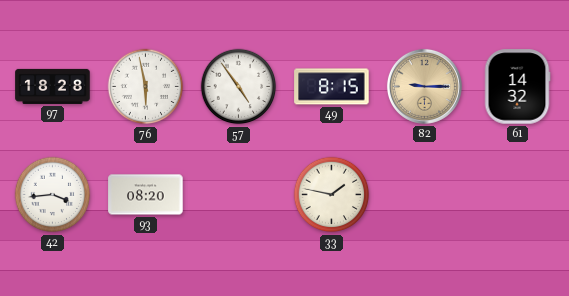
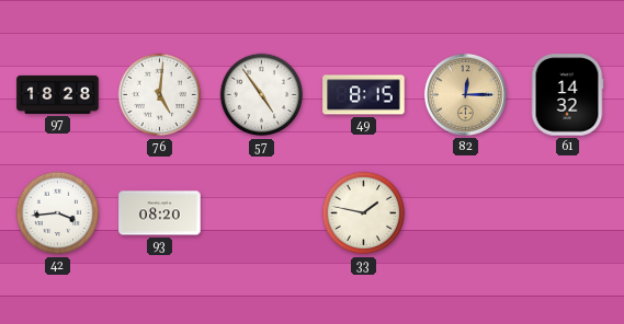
76: 5:58 -> 5:01 (160, 95)
82: 9:15 -> 12:15 (465, 94)
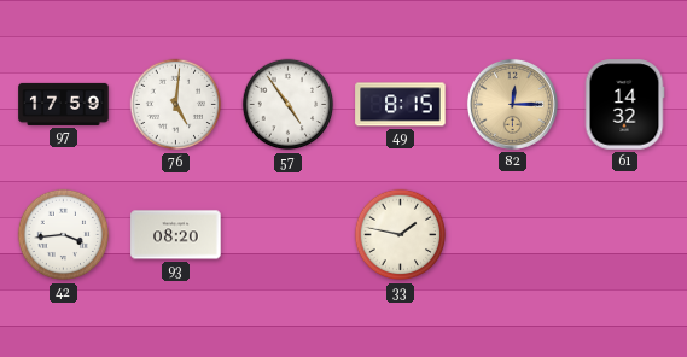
97: 18:28 -> 17:59 (64, 104)
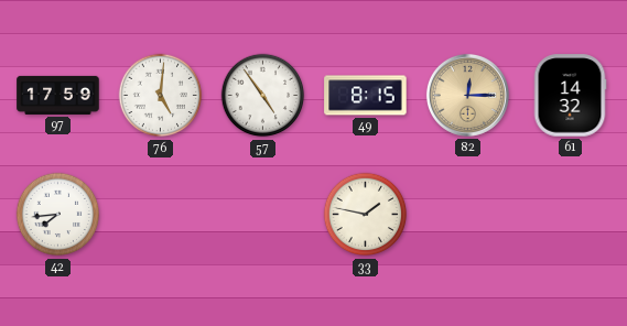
42: 3:44 -> 7:44 (58, 215)
93: 08:20 -> none (176, 235)
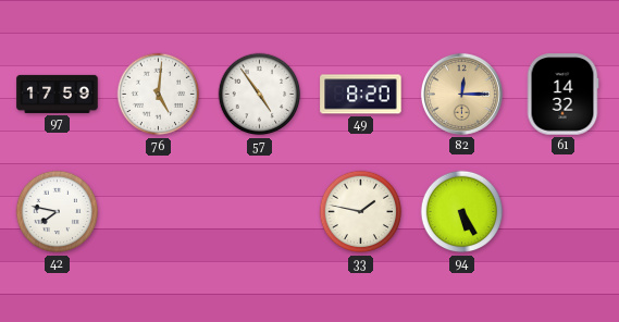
49: 8:15 -> 8:20 (361, 95)
42: 7:44 -> 7:47 (58, 212)
94: none -> 5:25 (462, 212)
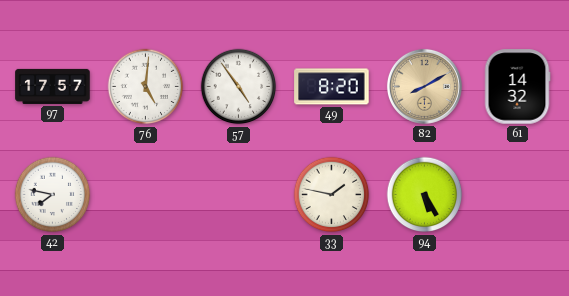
97: 17:59 -> 17:57 (53, 86)
82: 12:15 -> 8:10 (424, 86)
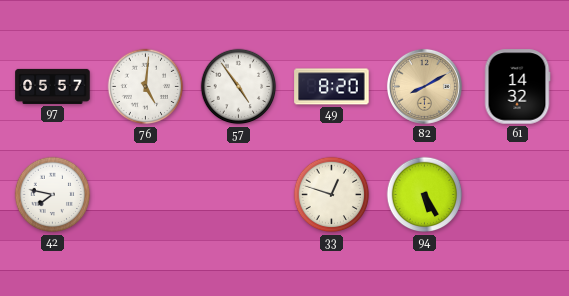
97: 17:57 -> 05:57 (53, 86)
33: 1:47 -> 12:48 (332, 195)
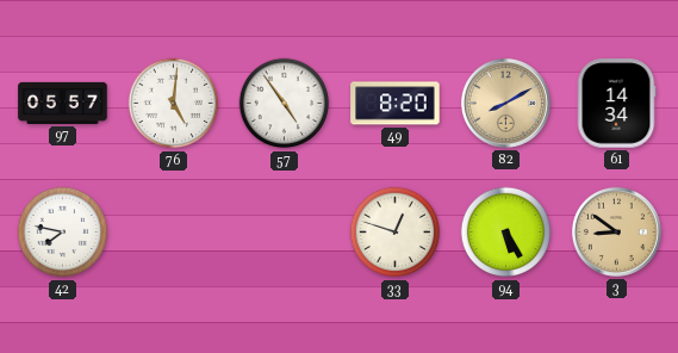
61: 14:32 -> 14:34 (616, 104)
3: none -> 8:51 (616, 231)
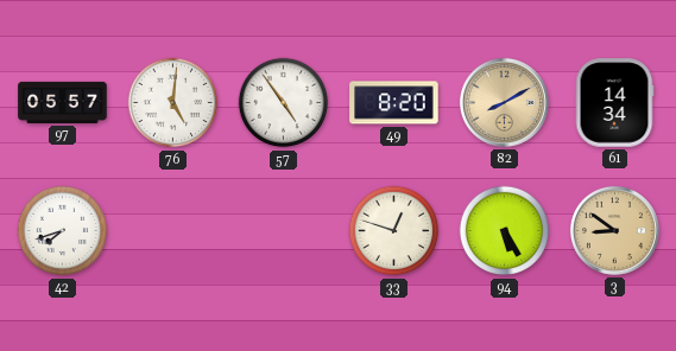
42: 7:47 -> 7:42 (63, 231)
